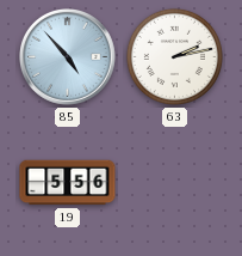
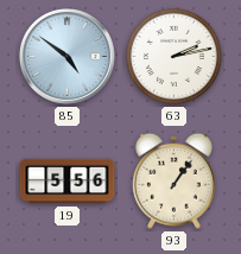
85: 4:53 -> 4:51 (68, 57)
93: none -> 1:06 (173, 180)
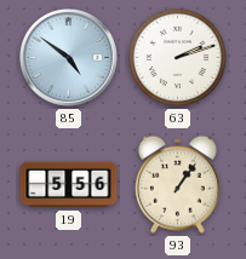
63: 2:13 -> 2:12 (177, 57)
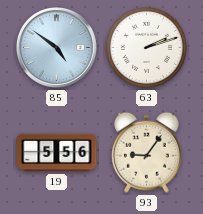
93: 1:06 -> 9:06 (146, 152)
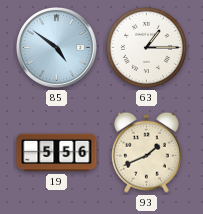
63: 2:12 -> 1:15 (146, 47)
93: 9:06 -> 1:41 (146, 152)
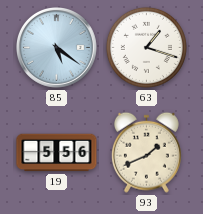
85: 4:51 -> 5:21 (57, 48)
63: 1:15 -> 1:18 (146, 47)
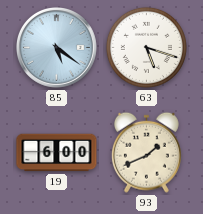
63: 1:18 -> 5:18 (146, 47)
19: 5:56 -> 6:00 (57, 153)
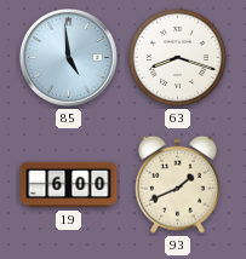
85: 5:21 -> 4:59 (69, 58)
63: 5:18 -> 8:18 (177, 57)
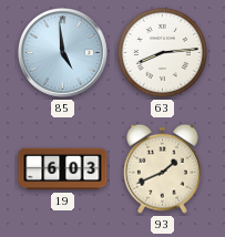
63: 8:18 -> 8:14 (162, 52)
19: 6:00 -> 6:03 (63, 169)
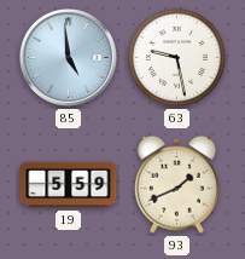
63: 8:14 -> 9:28 (176, 57)
19: 6:03 -> 5:59 (69, 185)
